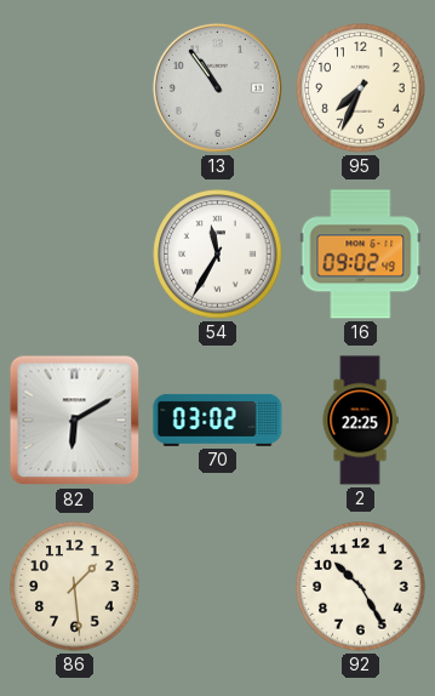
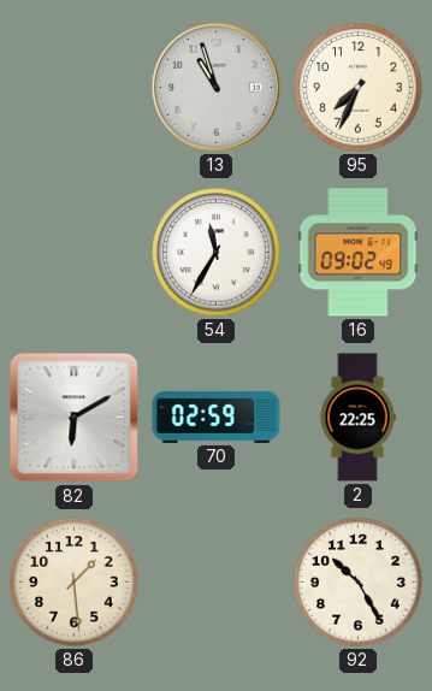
13: 10:54 -> 10:57 (215, 87)
70: 03:02 -> 02:59 (217, 417)
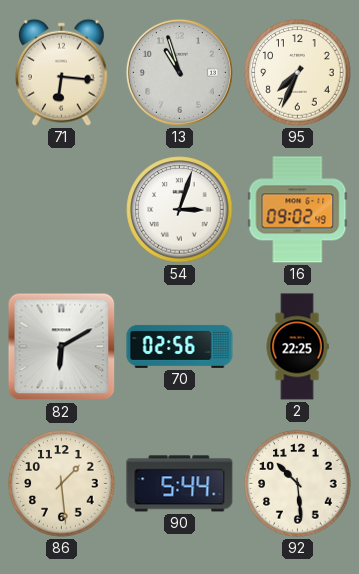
71: none -> 6:16 (61, 72)
54: 11:35 -> 3:03 (180, 210)
70: 02:59 -> 02:56 (180, 346)
90: none -> 5:44 (180, 484)
92: 10:25 -> 10:29 (298, 484)
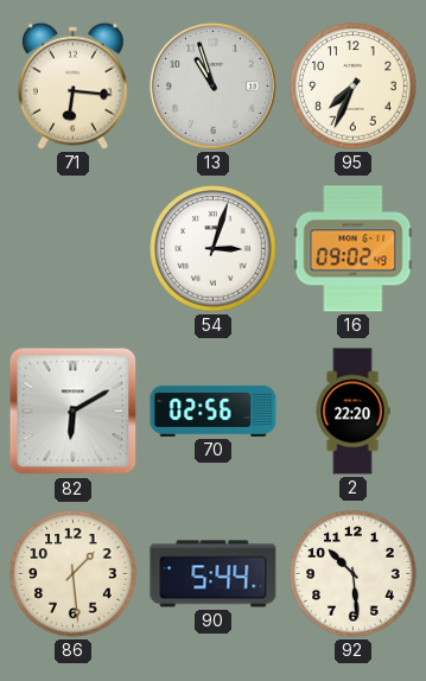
2: 22:25 -> 22:20 (352, 412)
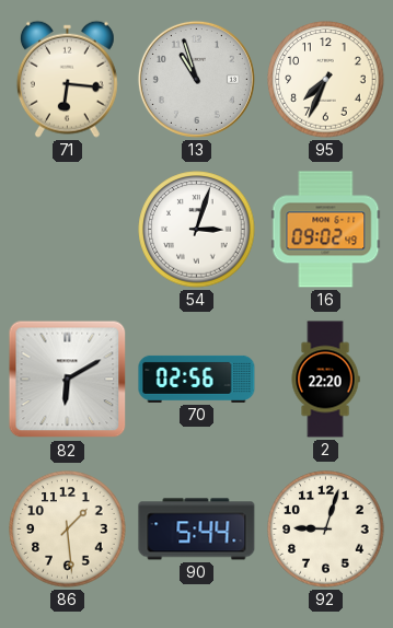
92: 10:29 -> 9:03 (326, 530)
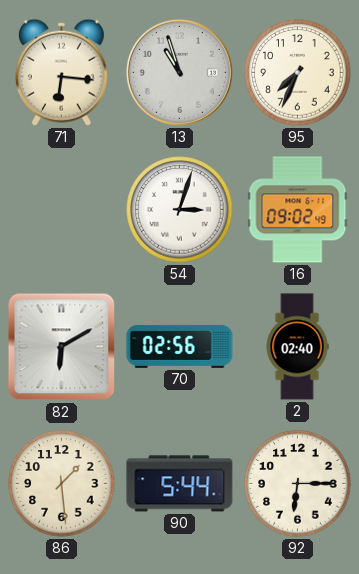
2: 22:20 -> 02:40 (297, 347)
92: 9:03 -> 6:15 (298, 484)
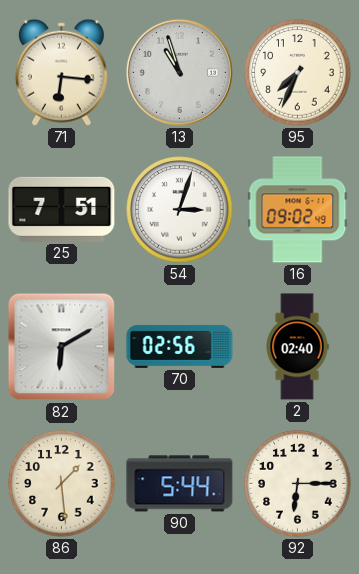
25: none -> 7:51 (62, 209)
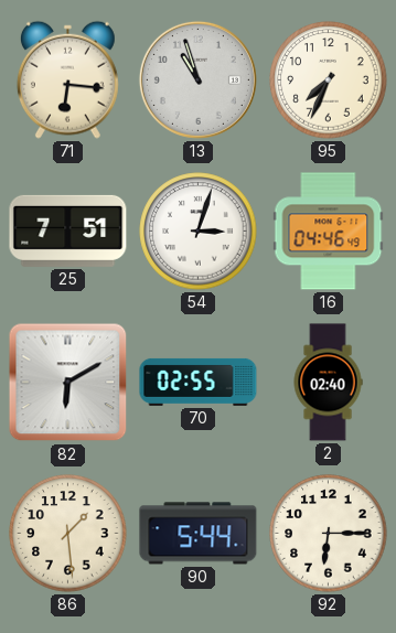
16: 09:02 -> 04:46 (329, 232)
70: 02:56 -> 02:55 (199, 382)
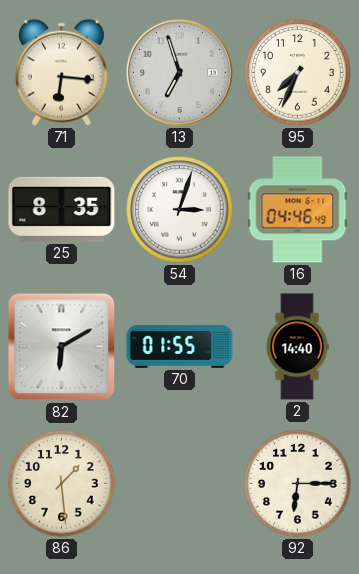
13: 10:57 -> 6:57 (179, 72)
25: 7:51 -> 8:35 (62, 209)
70: 02:55 -> 01:55 (180, 346)
2: 02:40 -> 14:40 (297, 347)
90: 5:44 -> none (199, 534)
